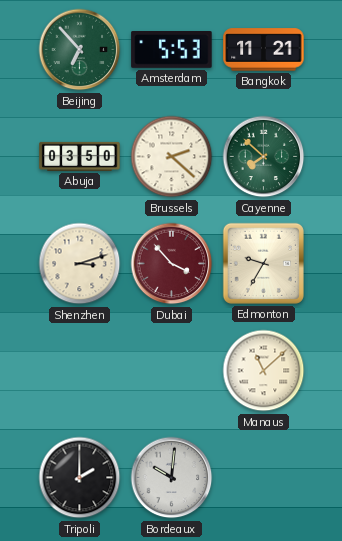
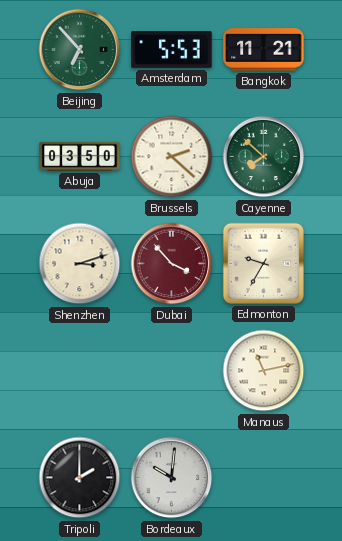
Manaus: 11:08 -> 11:13 (264, 371)
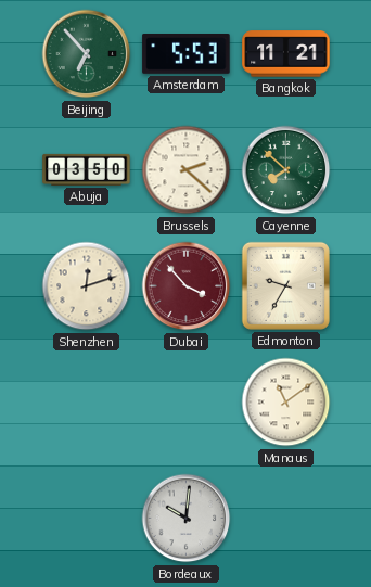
Shenzhen: 3:12 -> 12:12 (87, 286)
Manaus: 11:13 -> 11:09 (286, 403)
Tripoli: 2:00 -> none (80, 478)
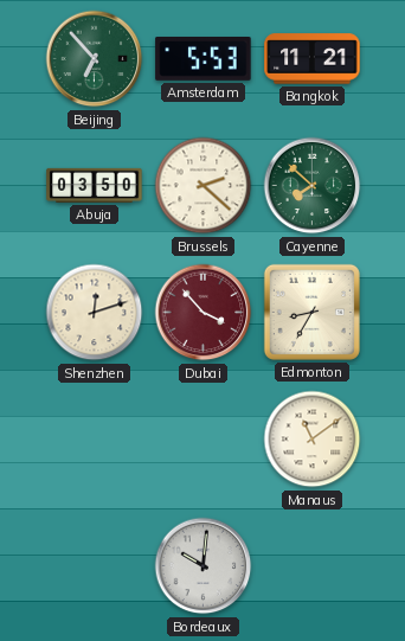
Edmonton: 9:35 -> 8:35 (311, 312)
